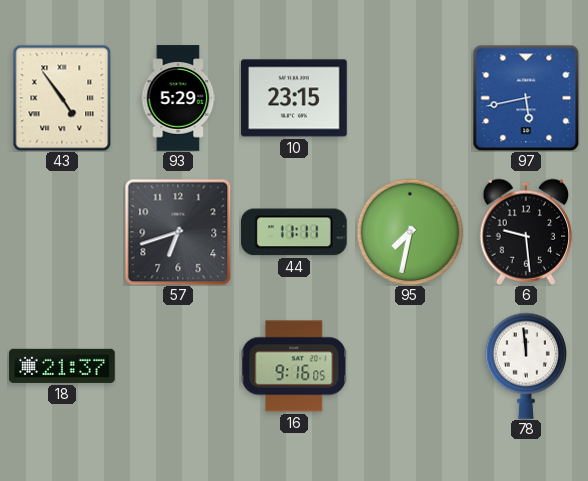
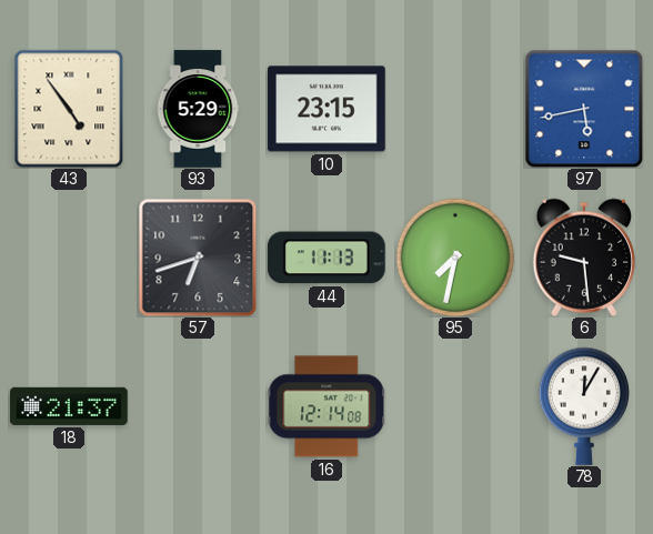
44: 11:11 -> 11:13 (326, 258)
16: 9:16 -> 12:14 (326, 406)
78: 11:59 -> 12:05 (583, 406)
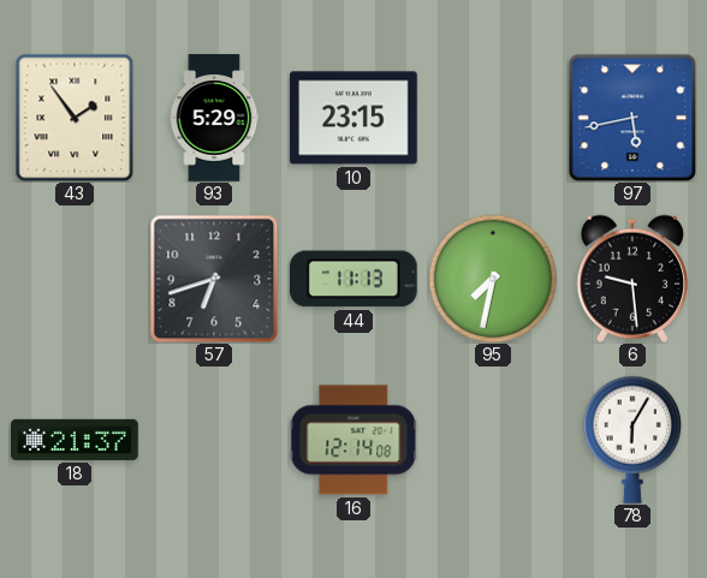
43: 4:54 -> 1:54 (75, 118)
78: 12:05 -> 6:05 (631, 440)
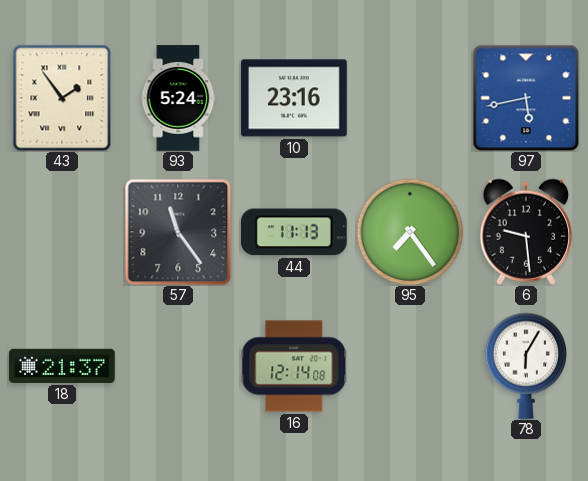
93: 5:29 -> 5:24 (178, 98)
10: 23:15 -> 23:16 (294, 98)
57: 6:42 -> 11:24 (178, 232)
95: 7:32 -> 7:24 (410, 232)
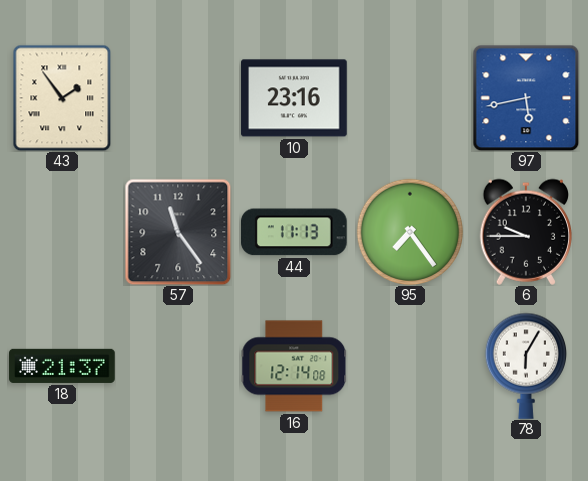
93: 5:24 -> none (178, 98)
6: 9:29 -> 9:45 (525, 232)
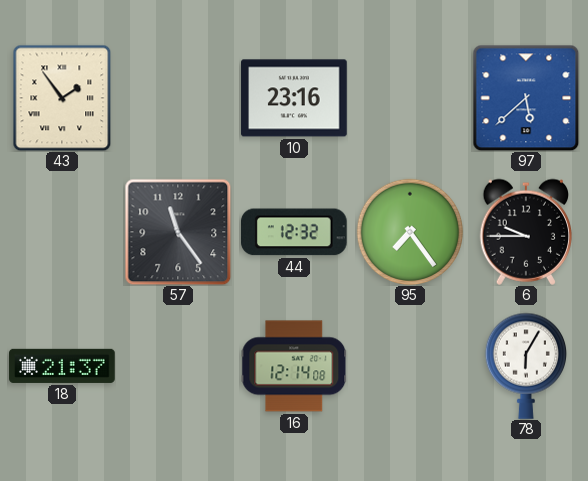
97: 5:43 -> 5:38 (526, 98)
44: 11:13 -> 12:32 (294, 232)
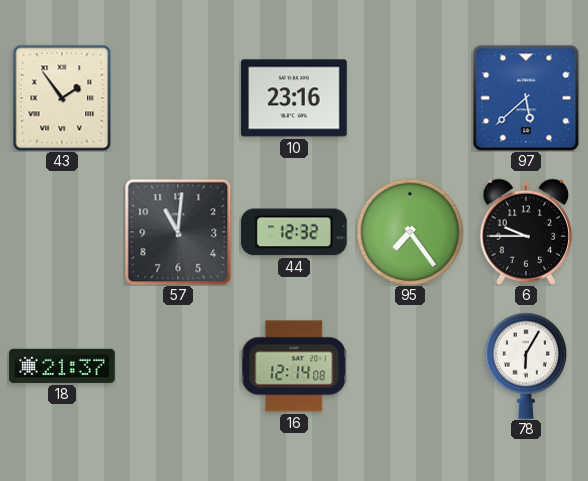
57: 11:24 -> 11:01 (178, 232)
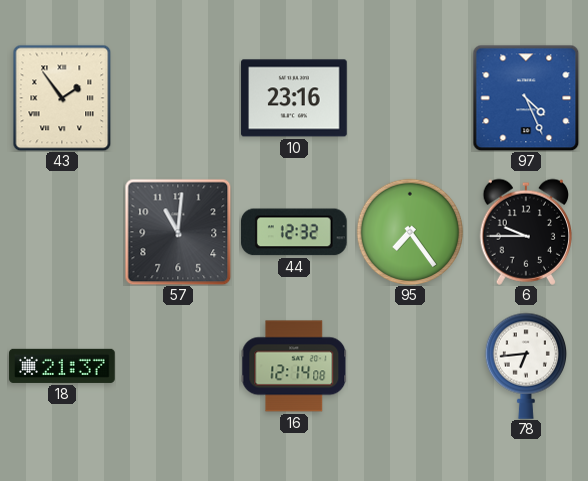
97: 5:38 -> 4:26 (526, 98)
78: 6:05 -> 6:44 (525, 366)
